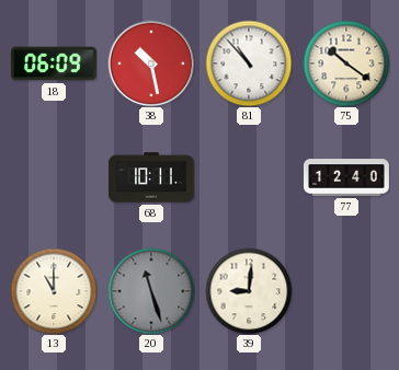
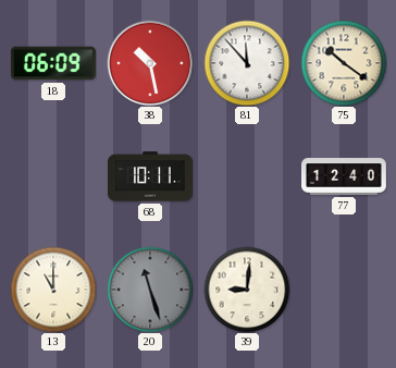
81: 10:53 -> 11:53 (247, 63)
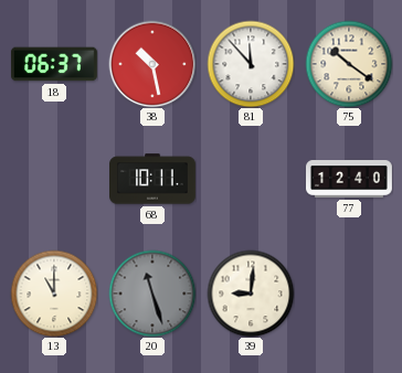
18: 06:09 -> 06:37 (54, 64)
